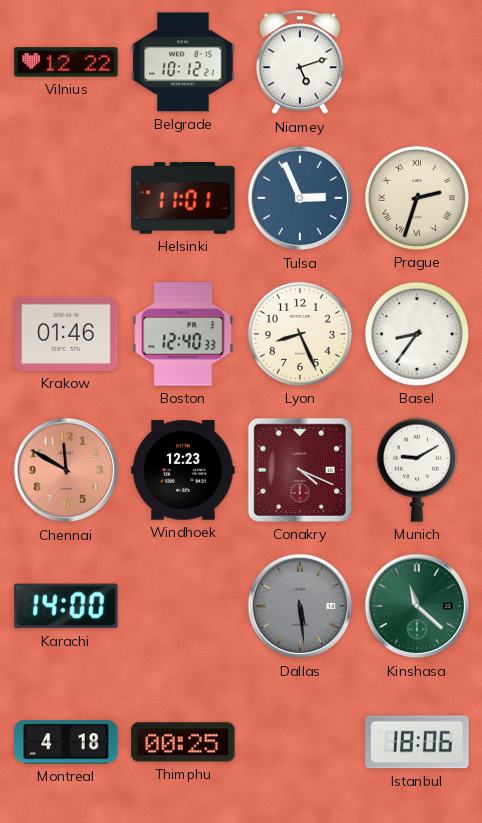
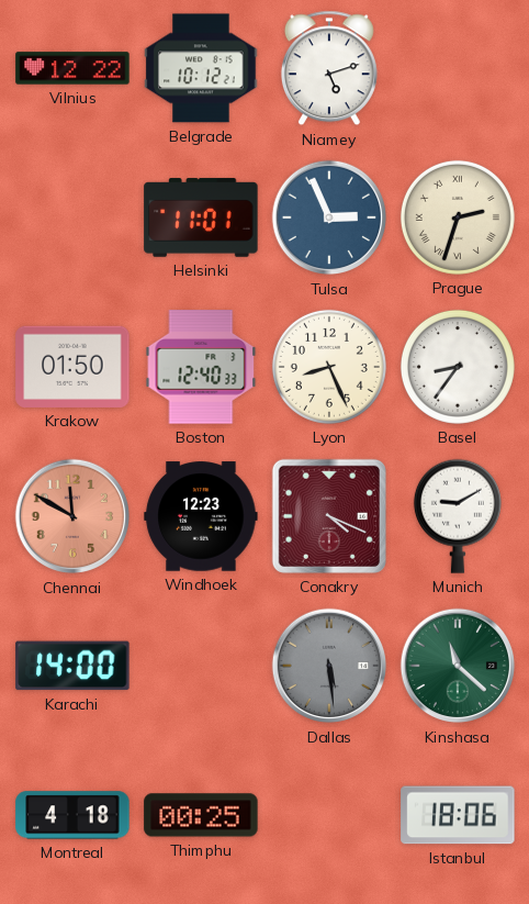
Krakow: 01:46 -> 01:50 (72, 367)
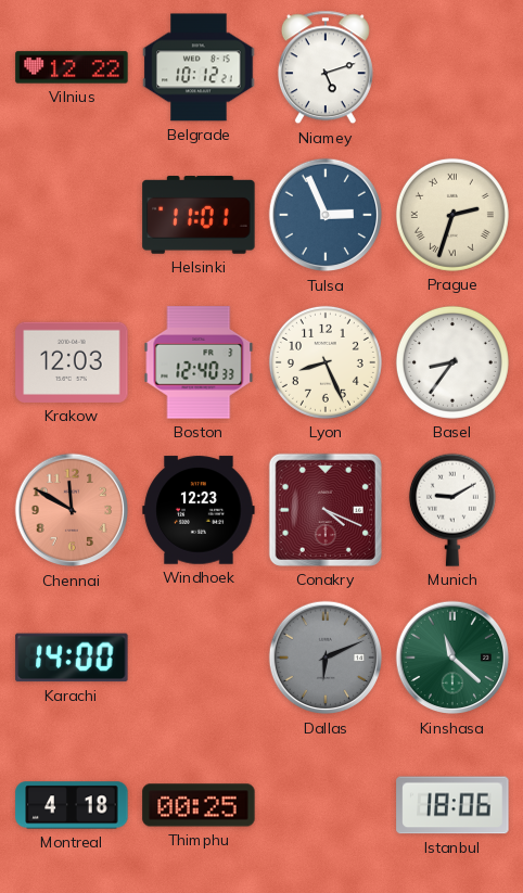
Krakow: 01:50 -> 12:03 (72, 362)
Dallas: 5:29 -> 6:11 (326, 658)
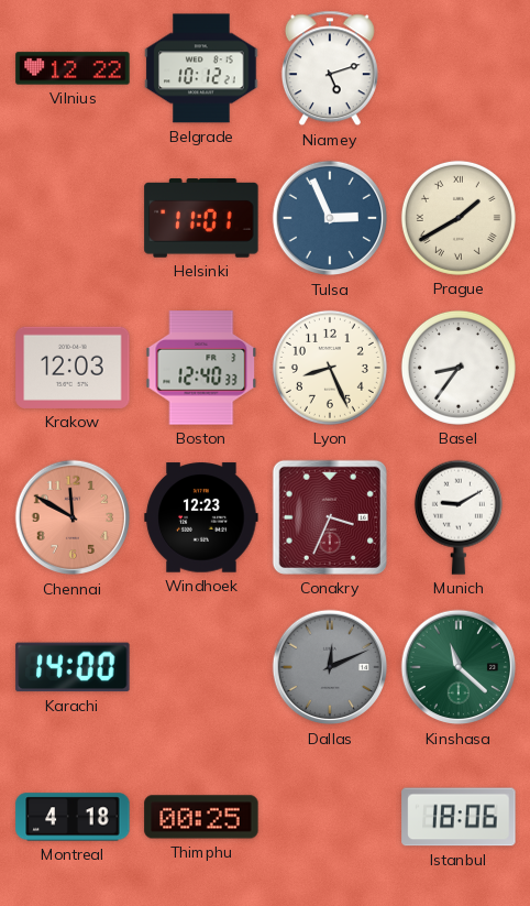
Prague: 2:33 -> 1:40 (459, 218)
Conakry: 4:19 -> 3:34 (330, 517)
Dallas: 6:11 -> 12:11 (330, 667)
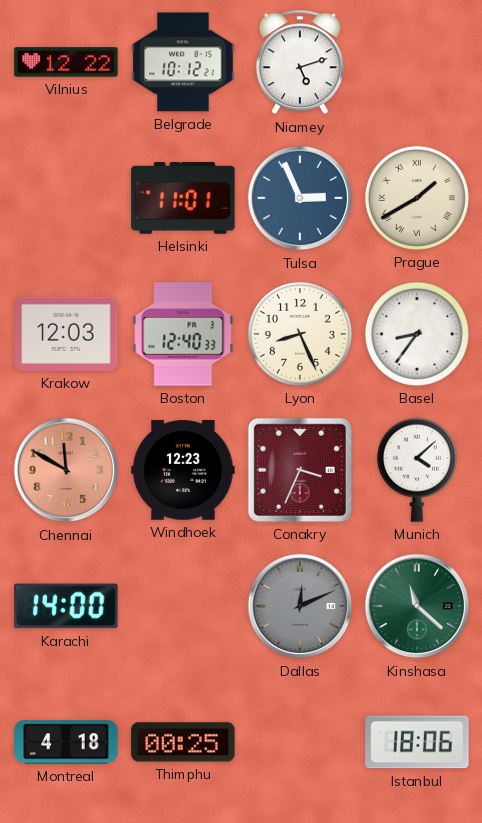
Munich: 9:10 -> 4:08 (417, 470)
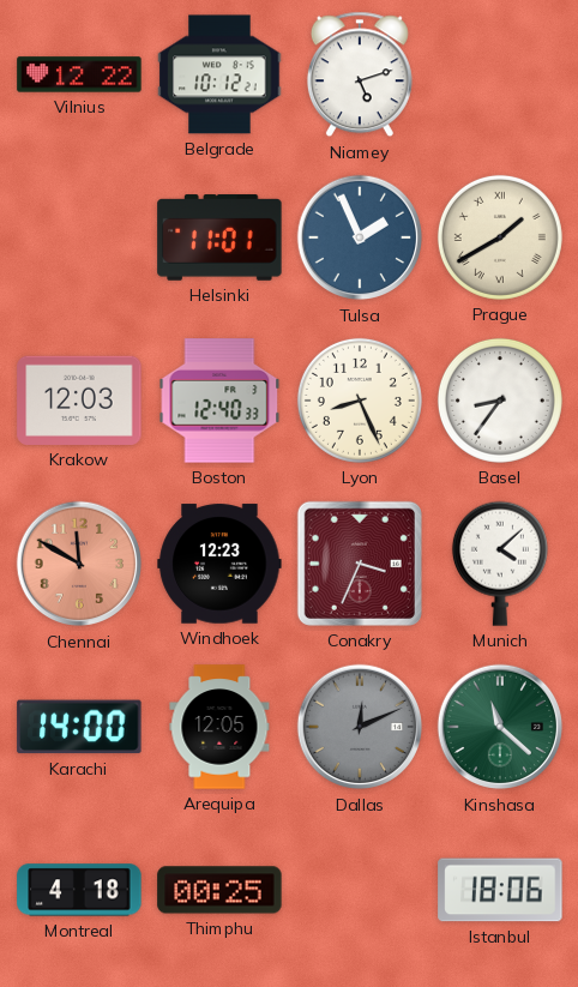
Tulsa: 2:56 -> 1:56 (360, 237)
Arequipa: none -> 12:05 (219, 727)
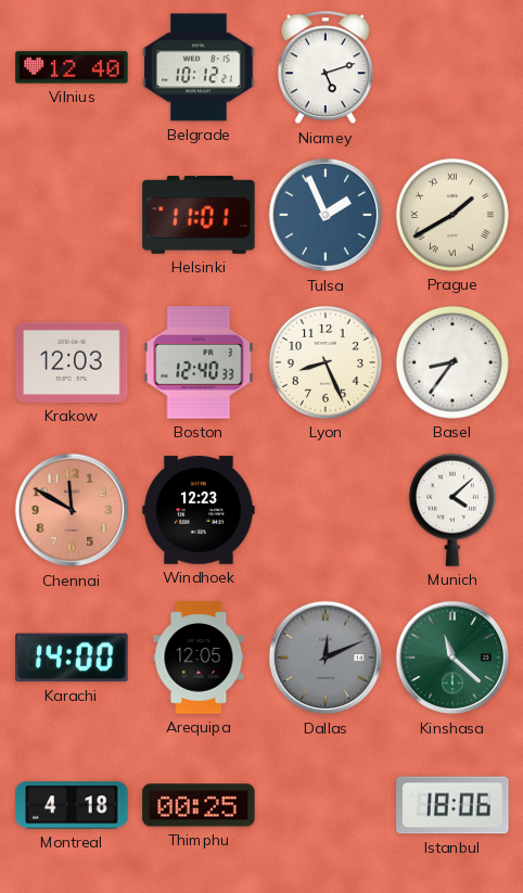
Vilnius: 12:22 -> 12:40 (72, 67)
Conakry: 3:34 -> none (360, 564)
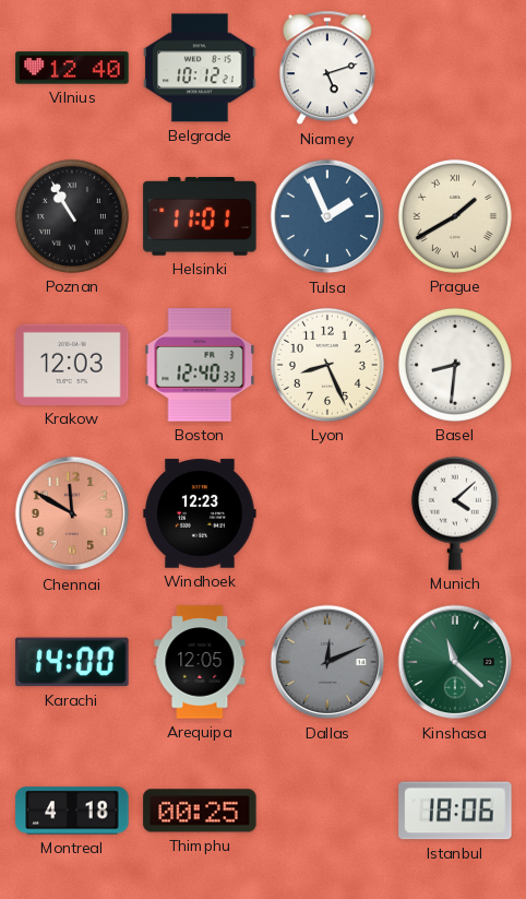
Poznan: none -> 10:55 (72, 216)
Basel: 8:36 -> 8:31 (455, 365)
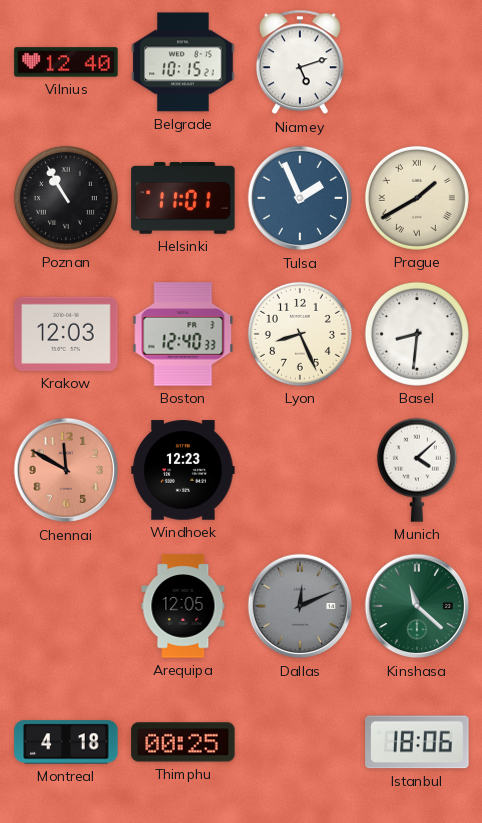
Belgrade: 10:12 -> 10:15 (183, 62)
Karachi: 14:00 -> none (72, 662)
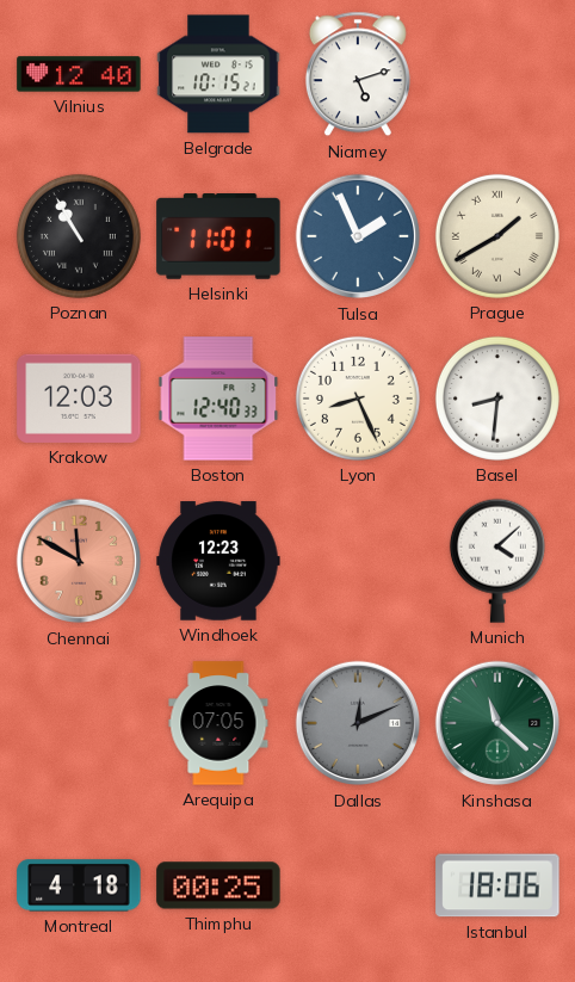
Arequipa: 12:05 -> 07:05 (218, 723)
